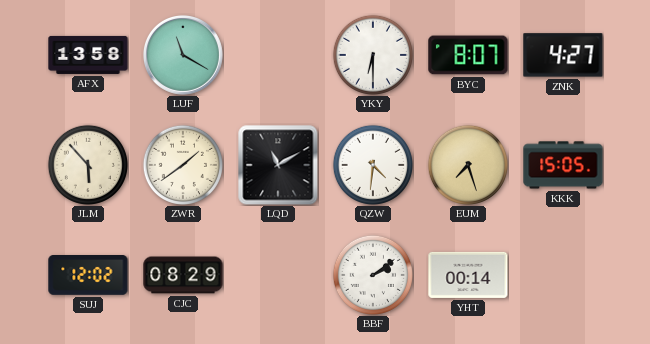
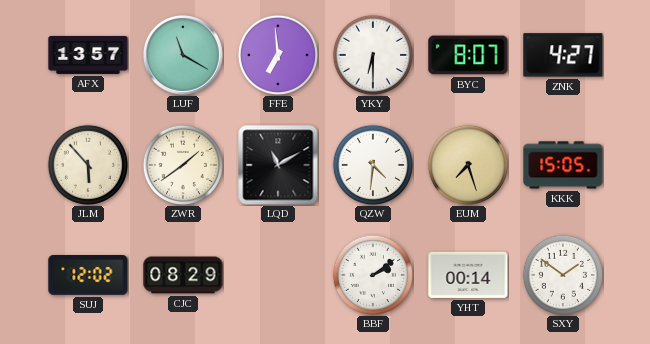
AFX: 13:58 -> 13:57 (88, 55)
FFE: none -> 6:59 (278, 55)
SXY: none -> 1:51 (563, 275)
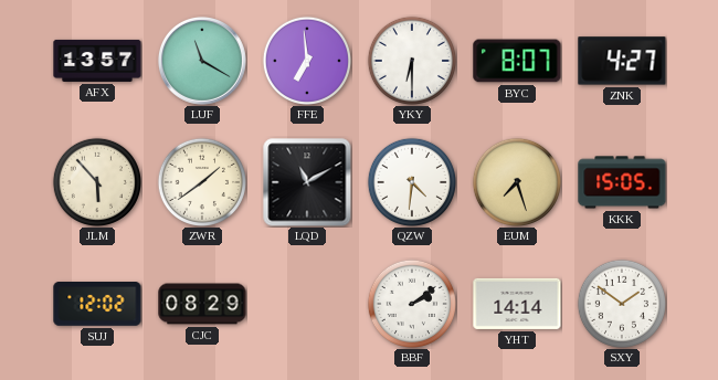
YHT: 00:14 -> 14:14 (517, 304)
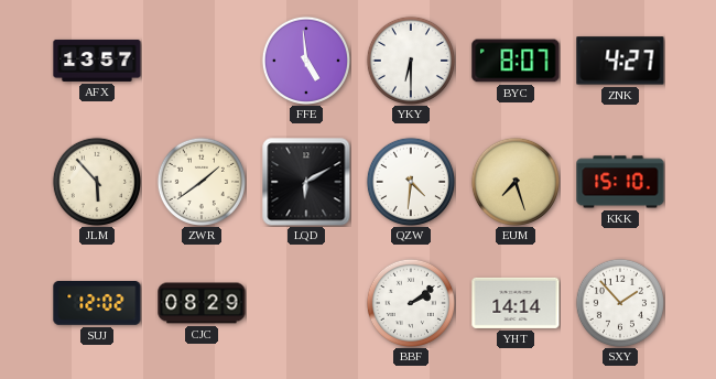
LUF: 11:20 -> none (202, 61)
FFE: 6:59 -> 4:59 (306, 61)
LQD: 11:10 -> 6:10 (306, 182)
KKK: 15:05 -> 15:10 (620, 182)
SXY: 1:51 -> 1:53 (620, 303)
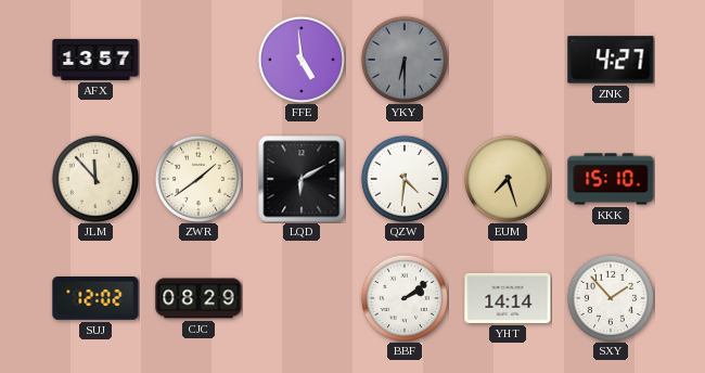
YKY dial: white -> grey (405, 60)
BYC: 8:07 -> none (516, 61)
JLM: 5:53 -> 11:53 (95, 179)
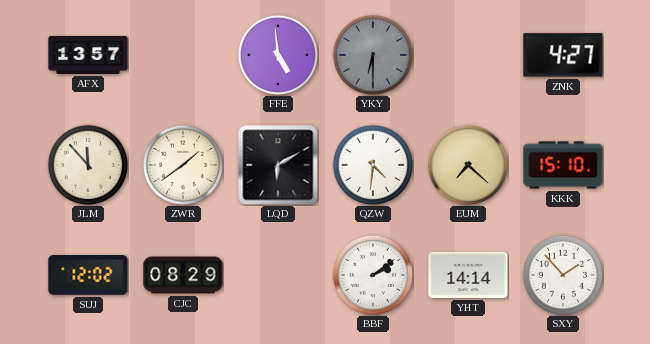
EUM: 7:27 -> 7:22 (468, 165)
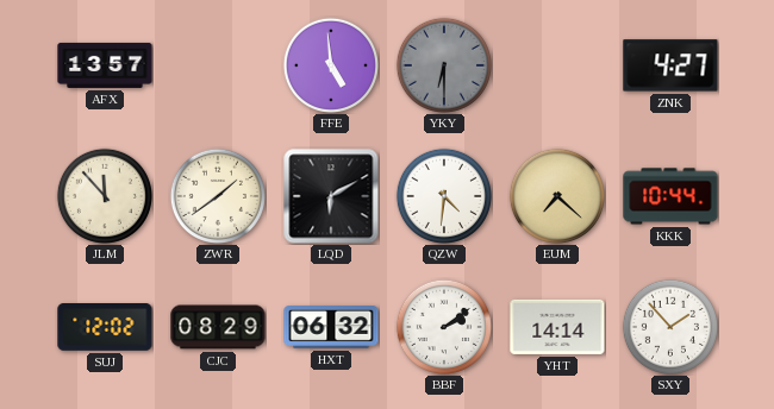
KKK: 15:10 -> 10:44 (670, 196)
HXT: none -> 06:32 (331, 328)
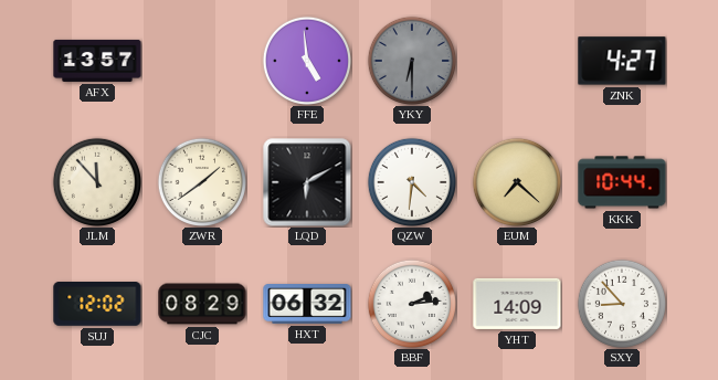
BBF: 2:09 -> 2:14 (412, 304)
YHT: 14:14 -> 14:09 (517, 304)
SXY: 1:53 -> 8:53 (622, 304)
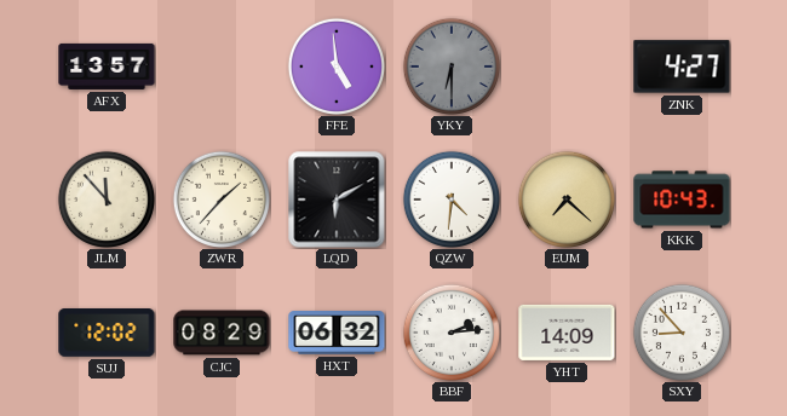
ZWR: 1:39 -> 1:37 (222, 200)
KKK: 10:44 -> 10:43 (682, 200)
